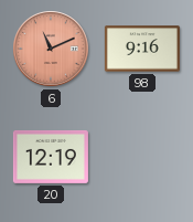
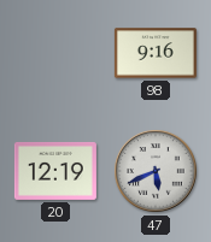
6: 11:11 -> none (51, 49)
47: none -> 5:41 (156, 171)
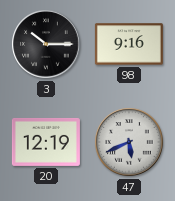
3: none -> 10:15 (46, 44)
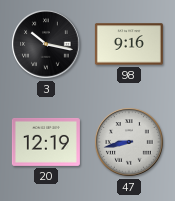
3: 10:15 -> 10:17 (46, 44)
47: 5:41 -> 8:43 (129, 142)
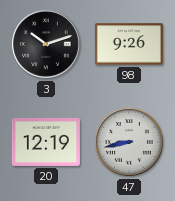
3: 10:17 -> 10:12 (46, 44)
98: 9:16 -> 9:26 (129, 44)
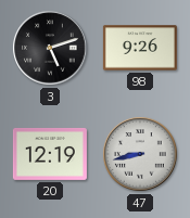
3: 10:12 -> 5:12 (50, 48)
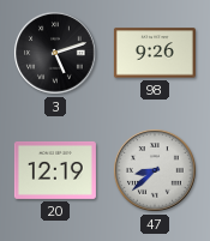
47: 8:43 -> 8:38 (155, 170)
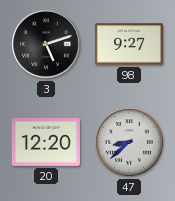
98: 9:26 -> 9:27 (129, 44)
20: 12:19 -> 12:20 (46, 142)
